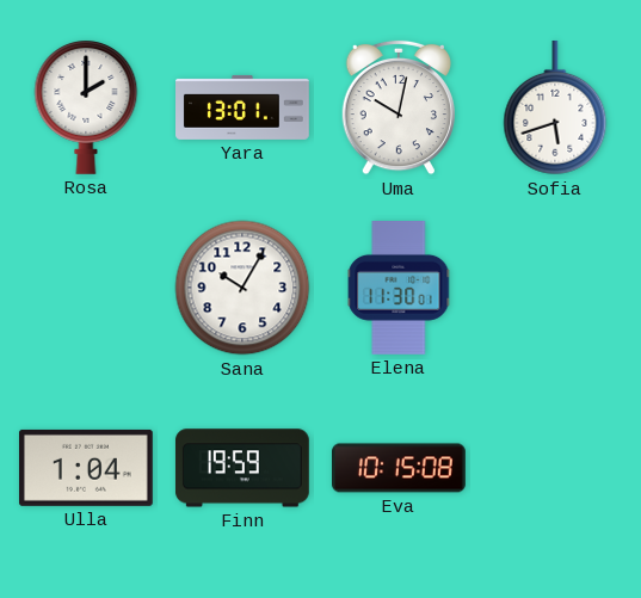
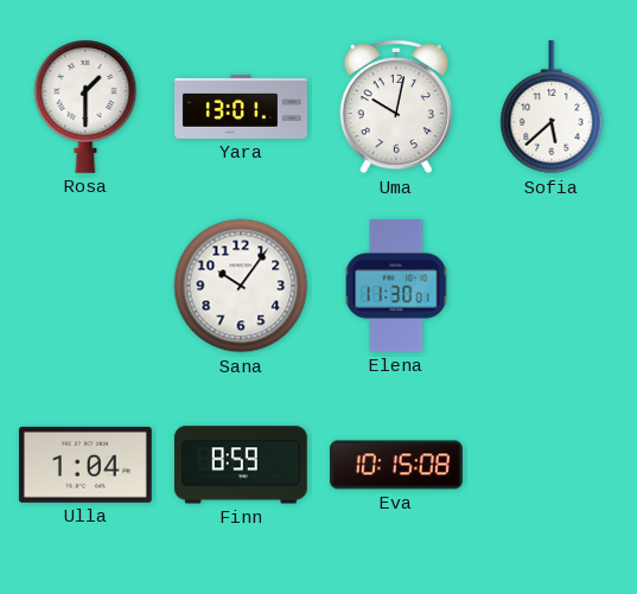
Rosa: 2:00 -> 1:30 (85, 107)
Sofia: 5:42 -> 5:38 (552, 107)
Sana: 10:05 -> 10:06 (241, 286)
Finn: 19:59 -> 8:59 (241, 465)
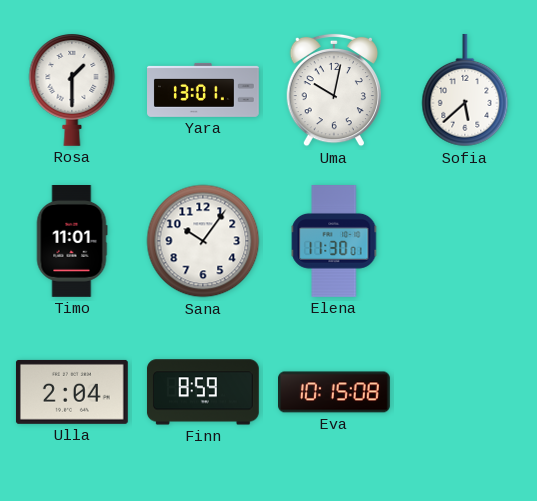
Timo: none -> 11:01 (72, 242)
Ulla: 1:04 -> 2:04 (72, 392)
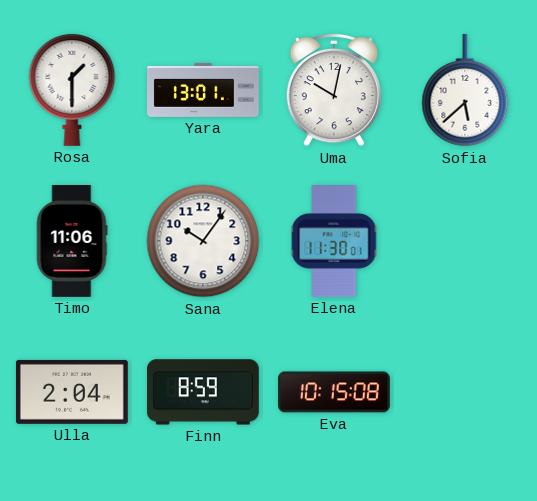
Timo: 11:01 -> 11:06 (72, 242)
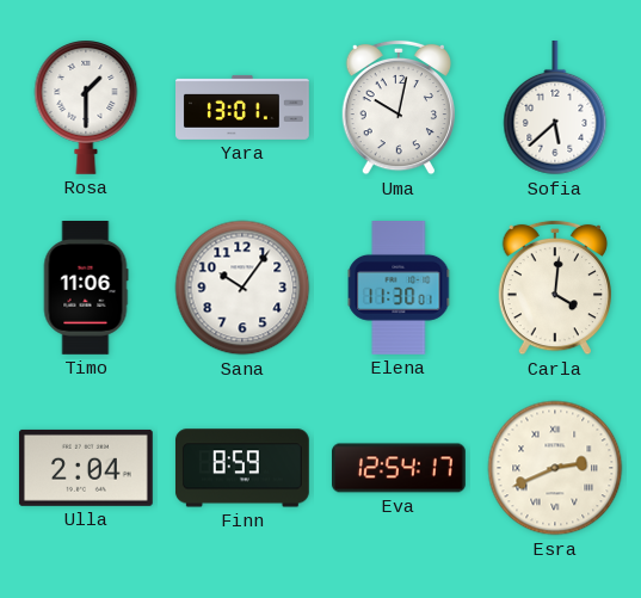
Carla: none -> 4:01 (554, 288)
Eva: 10:15 -> 12:54 (400, 468)
Esra: none -> 2:41 (555, 468)
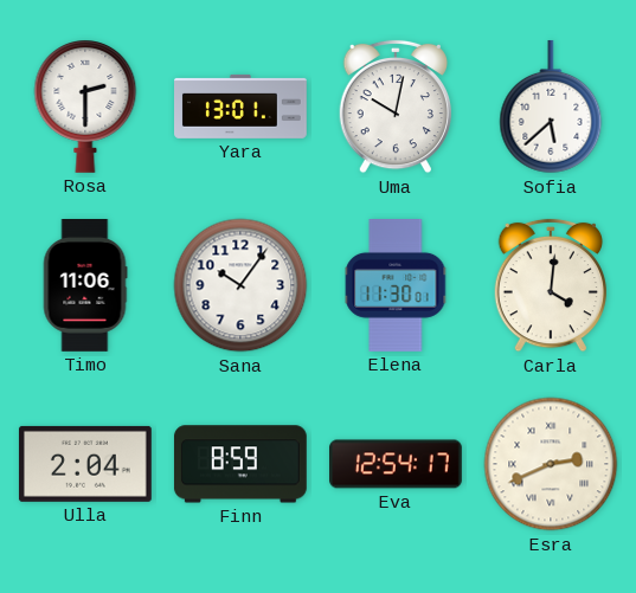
Rosa: 1:30 -> 2:30 (85, 107)
